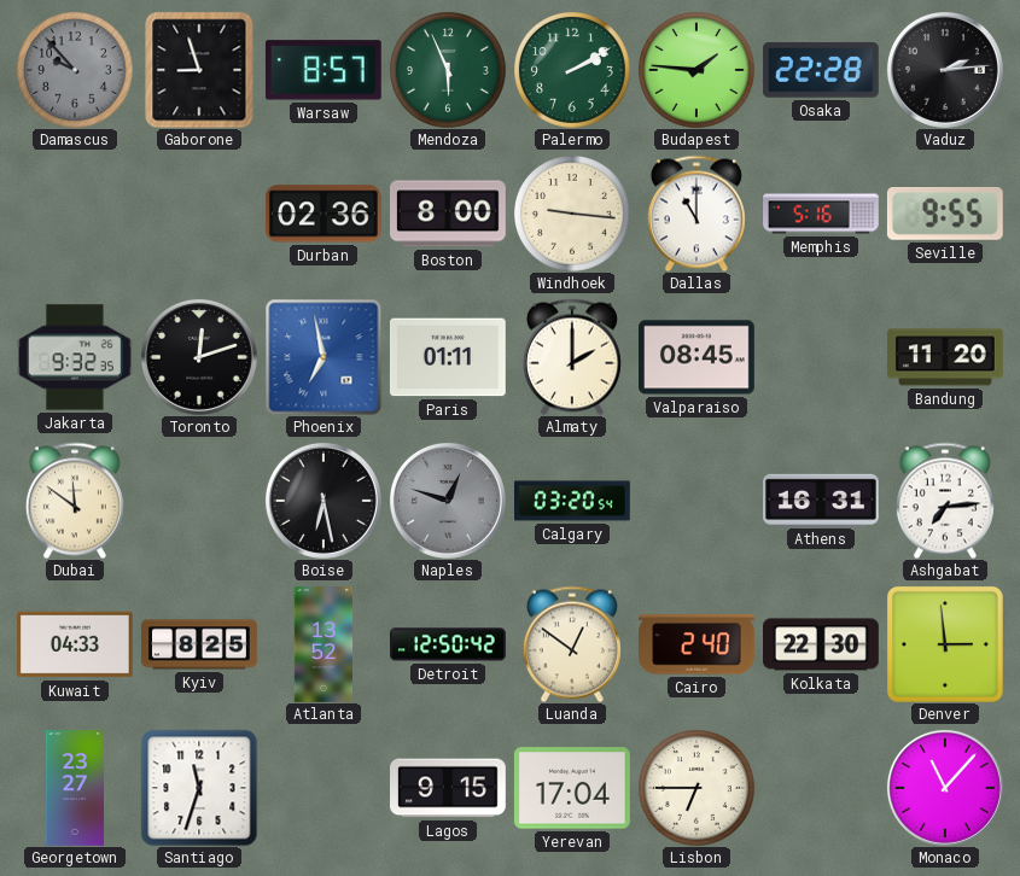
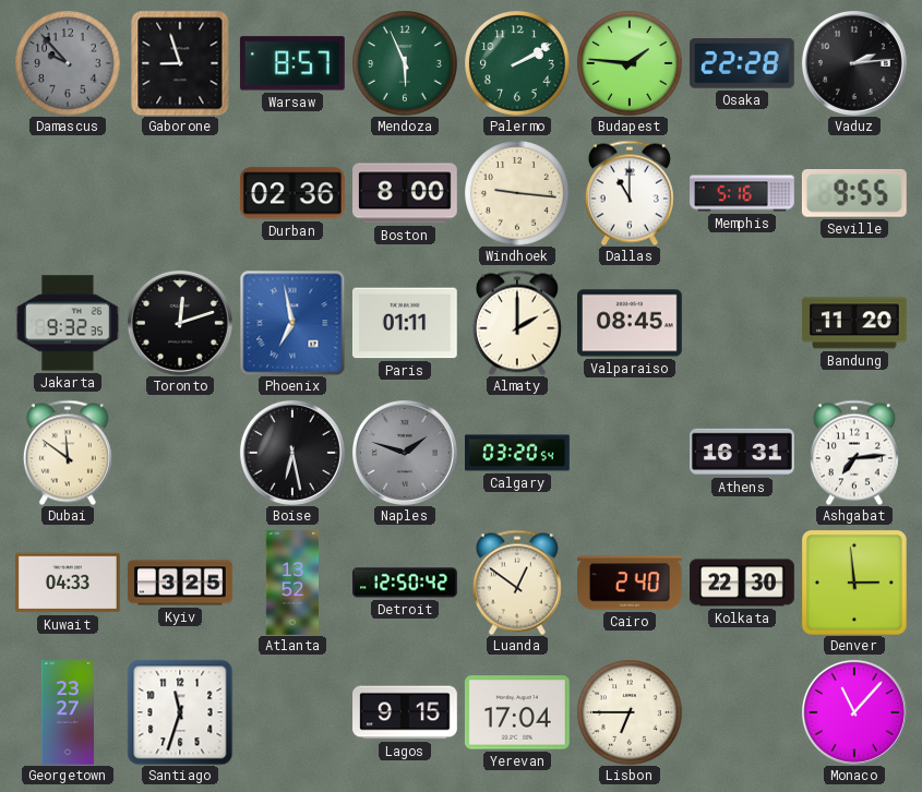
Naples: 12:48 -> 1:48 (405, 453)
Kyiv: 8:25 -> 3:25 (180, 583)
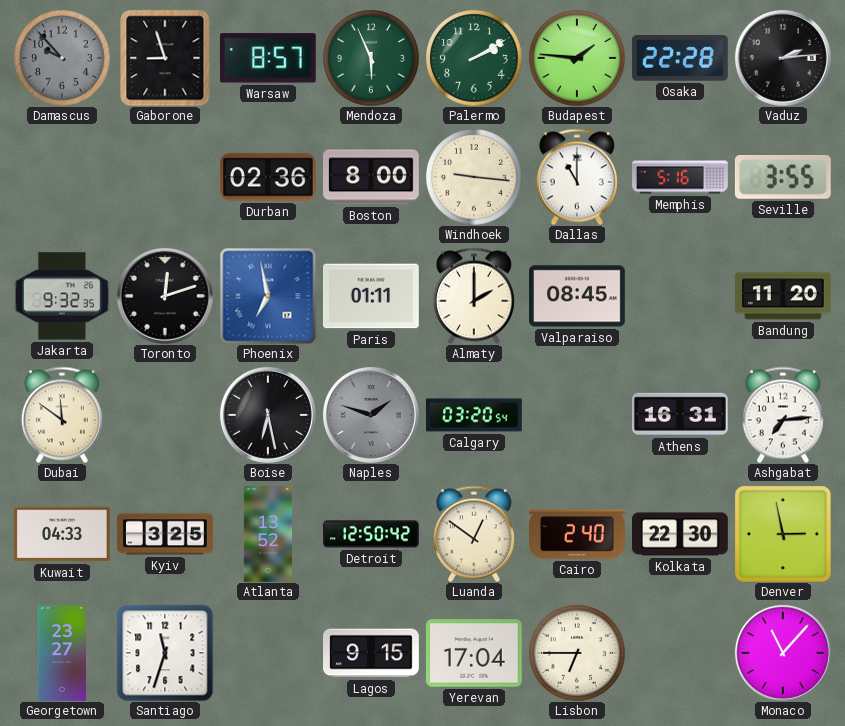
Seville: 9:55 -> 3:55 (783, 178)
Denver: 2:59 -> 2:58 (783, 534)
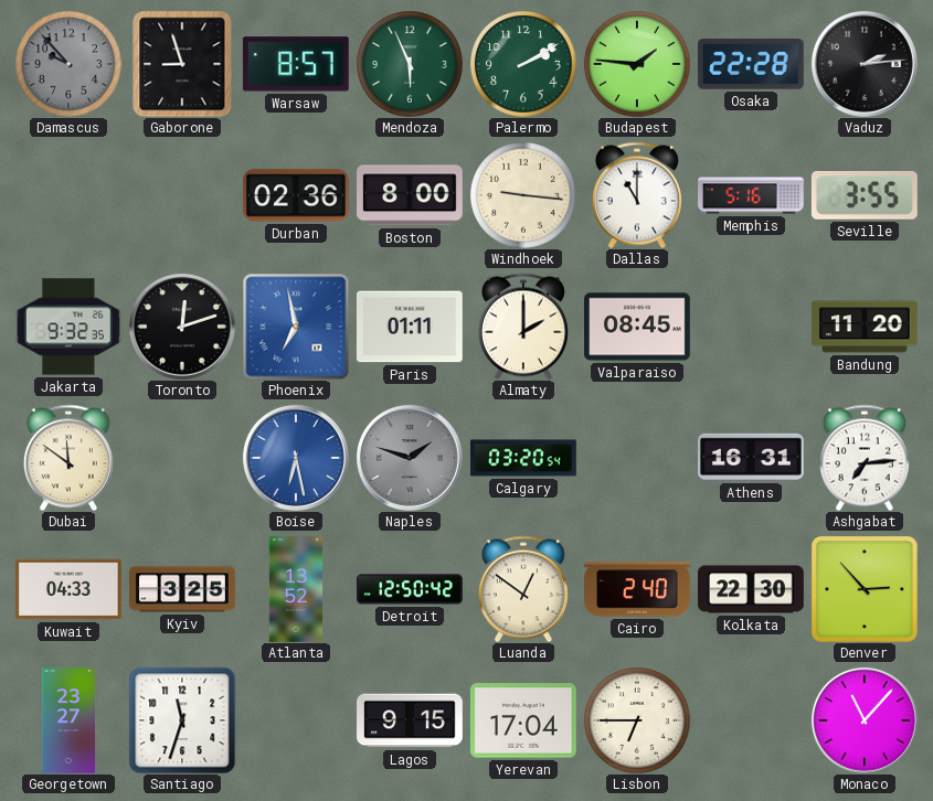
Boise dial: black -> blue (296, 458)
Denver: 2:58 -> 2:53 (865, 589)
